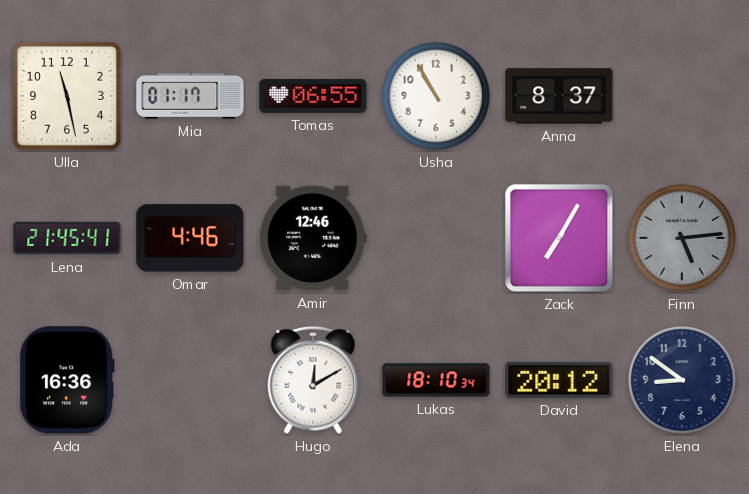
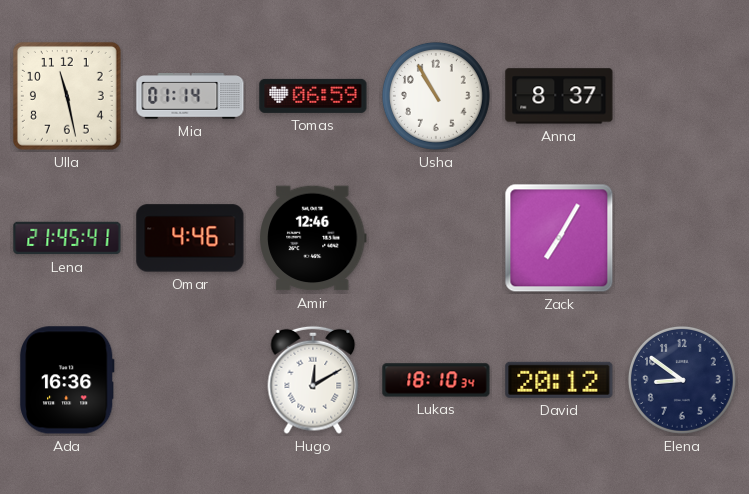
Mia: 01:17 -> 01:14 (190, 96)
Tomas: 06:55 -> 06:59 (313, 96)
Finn: 5:14 -> none (682, 238)
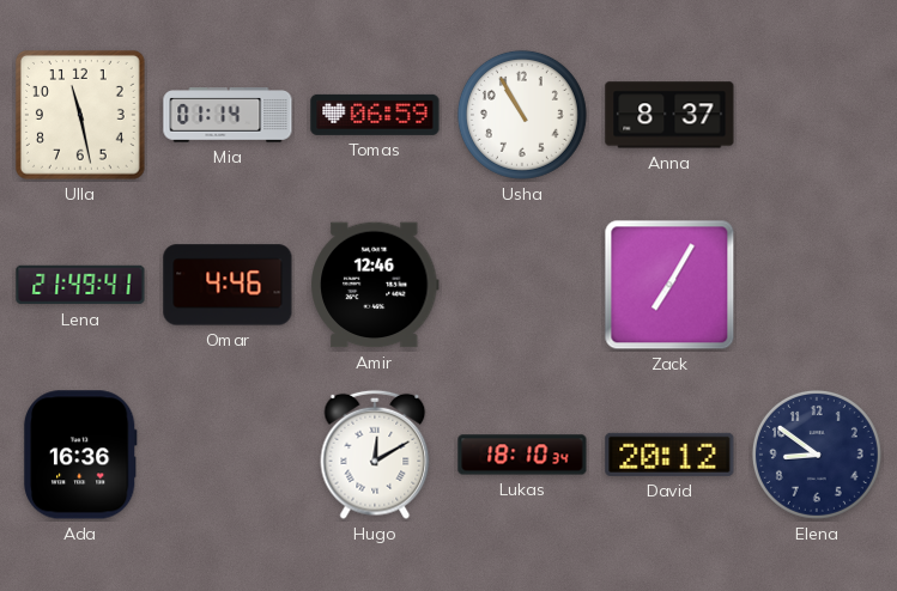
Lena: 21:45 -> 21:49 (80, 285)
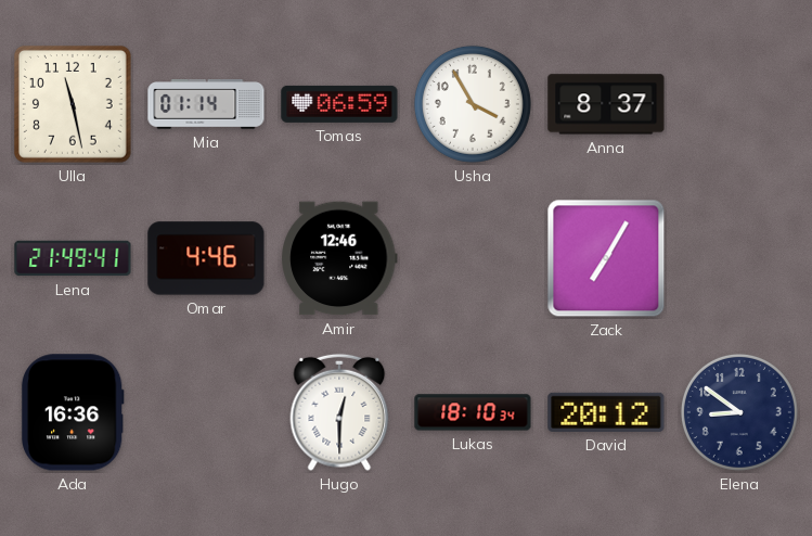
Usha: 10:55 -> 3:55 (473, 104)
Hugo: 12:10 -> 12:30 (339, 412)
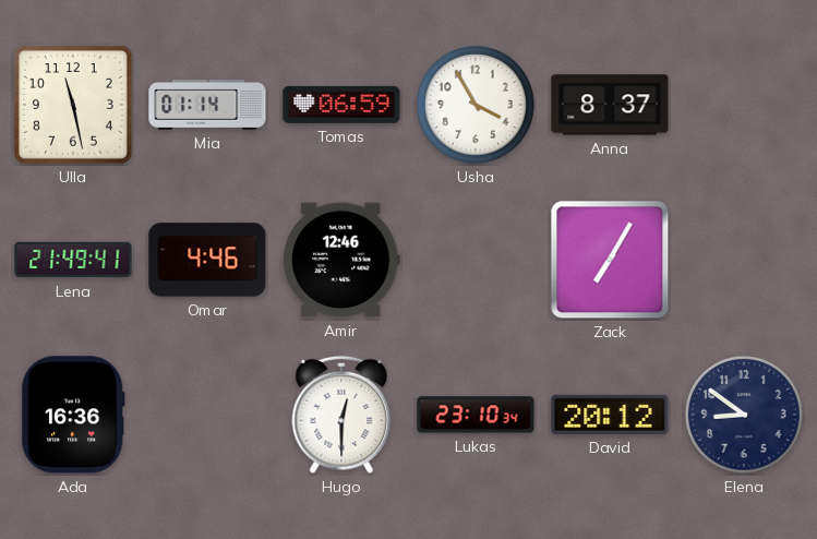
Lukas: 18:10 -> 23:10 (476, 415)
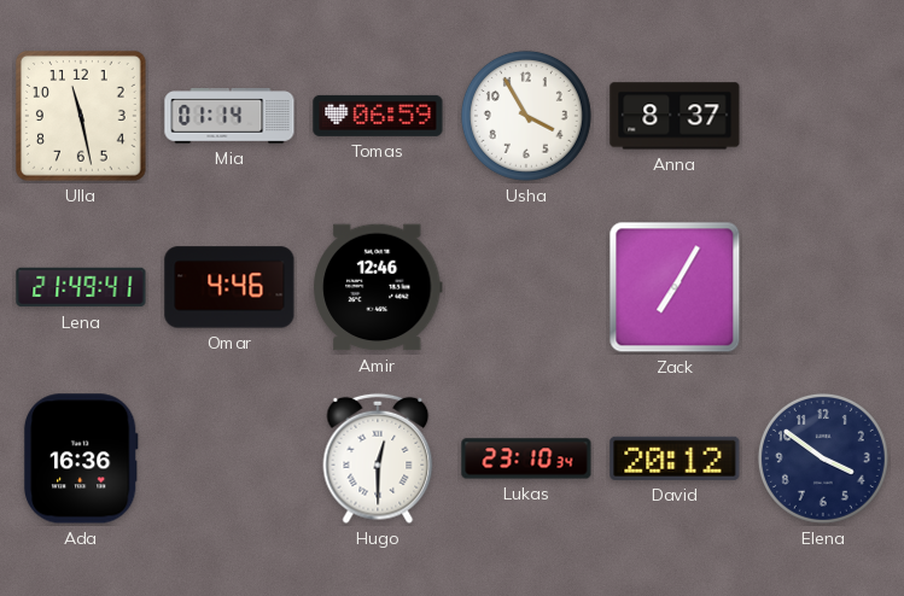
Elena: 8:51 -> 3:51 (823, 458)
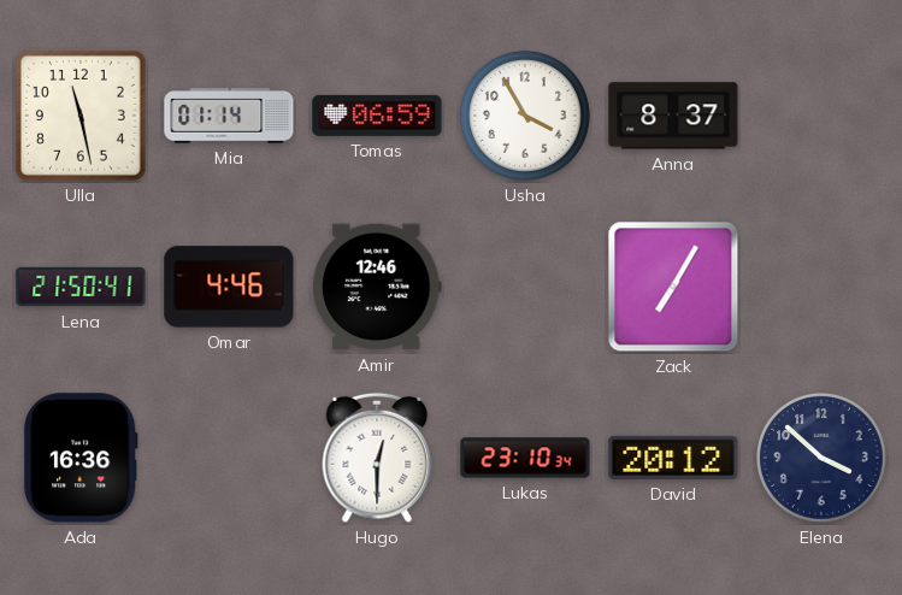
Lena: 21:49 -> 21:50 (81, 287)
Elena: 3:51 -> 3:52 (821, 458)
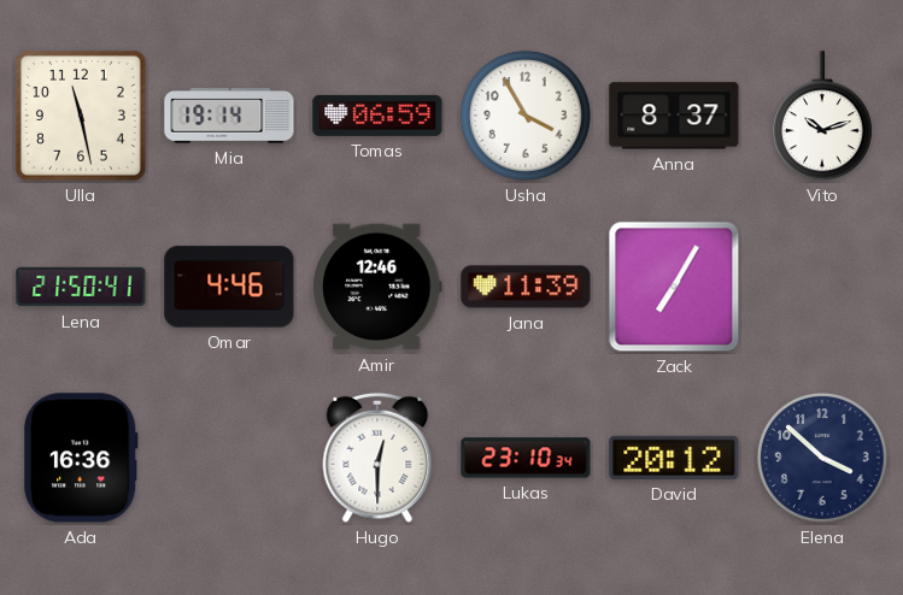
Mia: 01:14 -> 19:14 (229, 116)
Vito: none -> 10:12 (822, 117)
Jana: none -> 11:39 (526, 287)
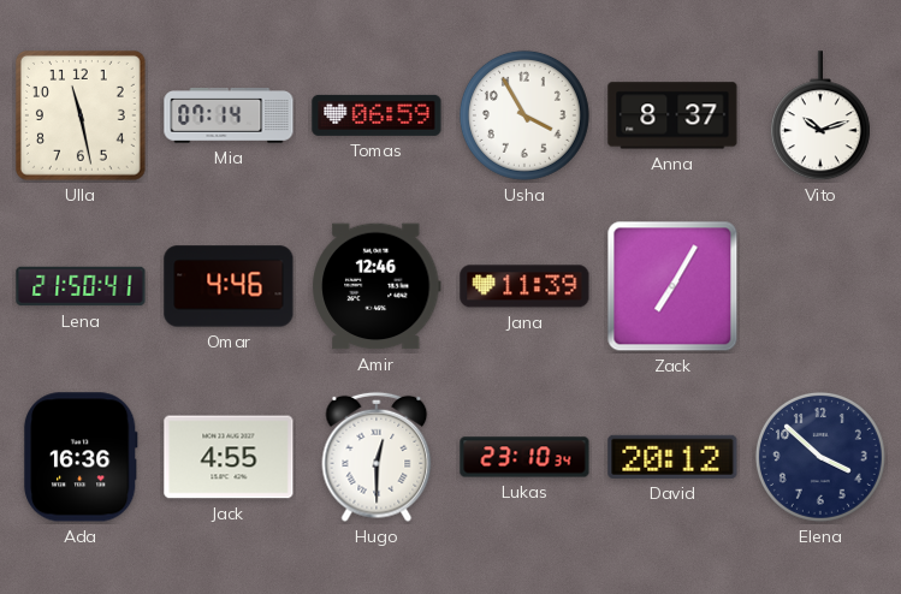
Mia: 19:14 -> 07:14 (229, 115)
Jack: none -> 4:55 (229, 457)
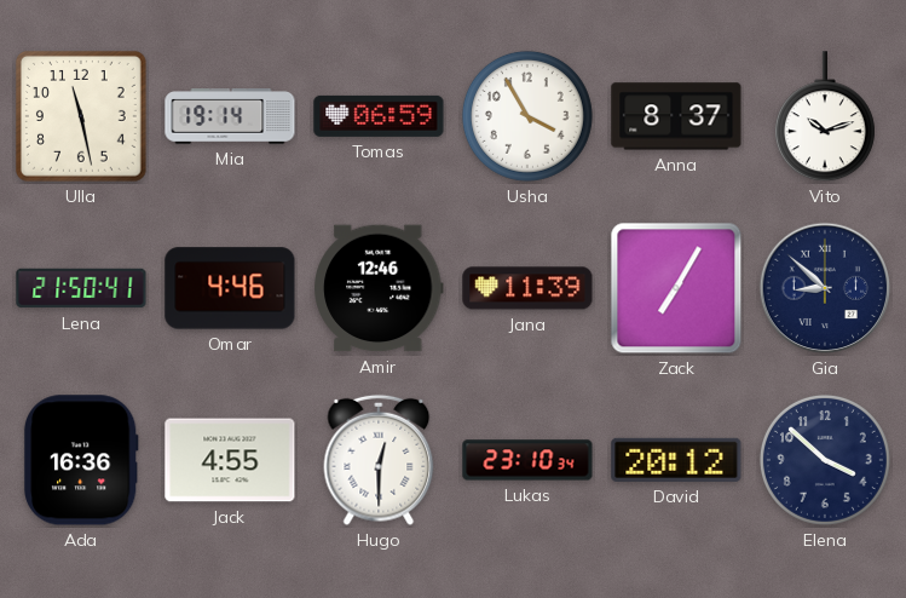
Mia: 07:14 -> 19:14 (230, 116)
Gia: none -> 8:52 (825, 288)
